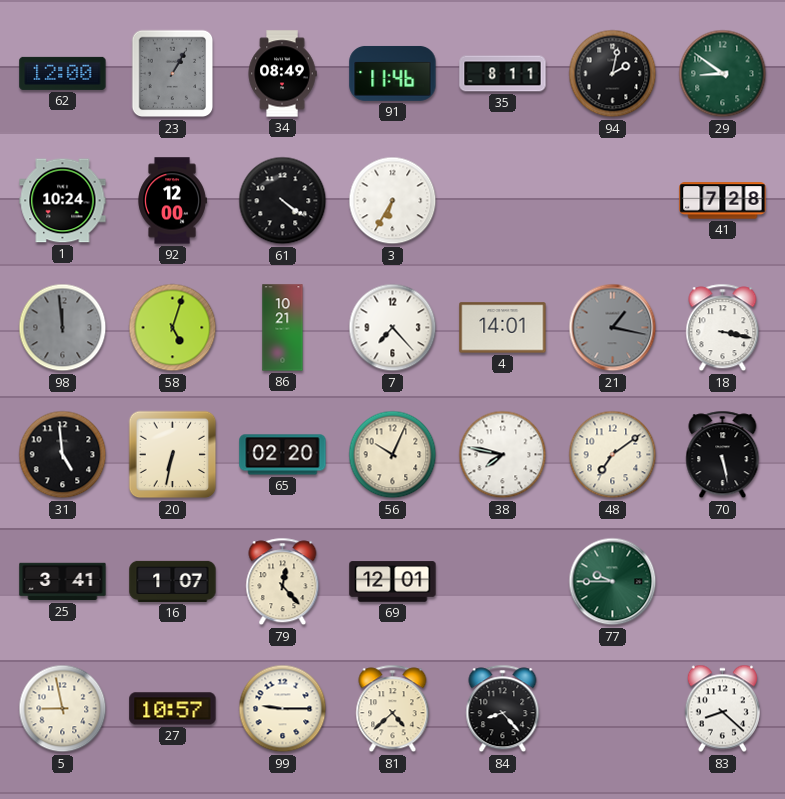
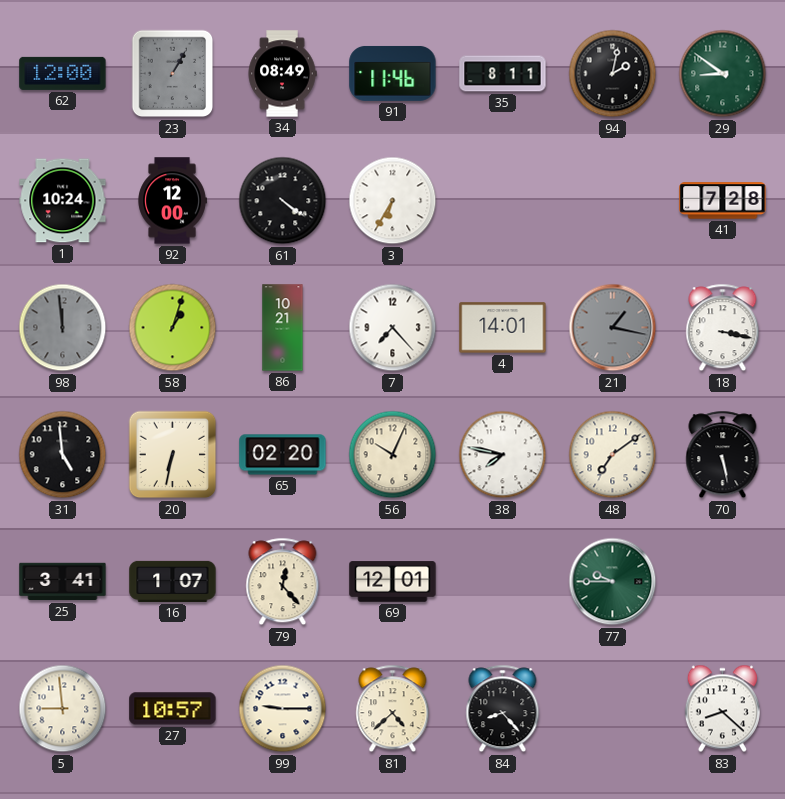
58: 5:03 -> 1:03 (173, 328)
5: 8:58 -> 8:59 (63, 709)
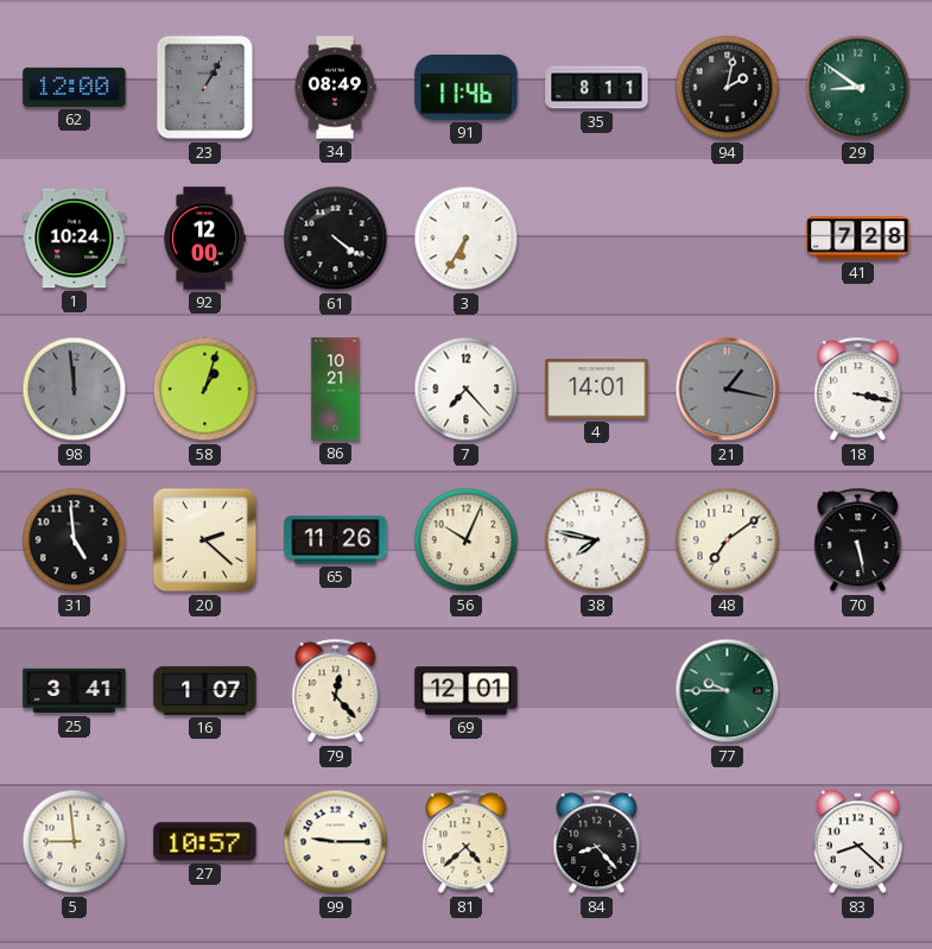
20: 6:32 -> 2:22 (205, 540)
65: 02:20 -> 11:26 (336, 540)
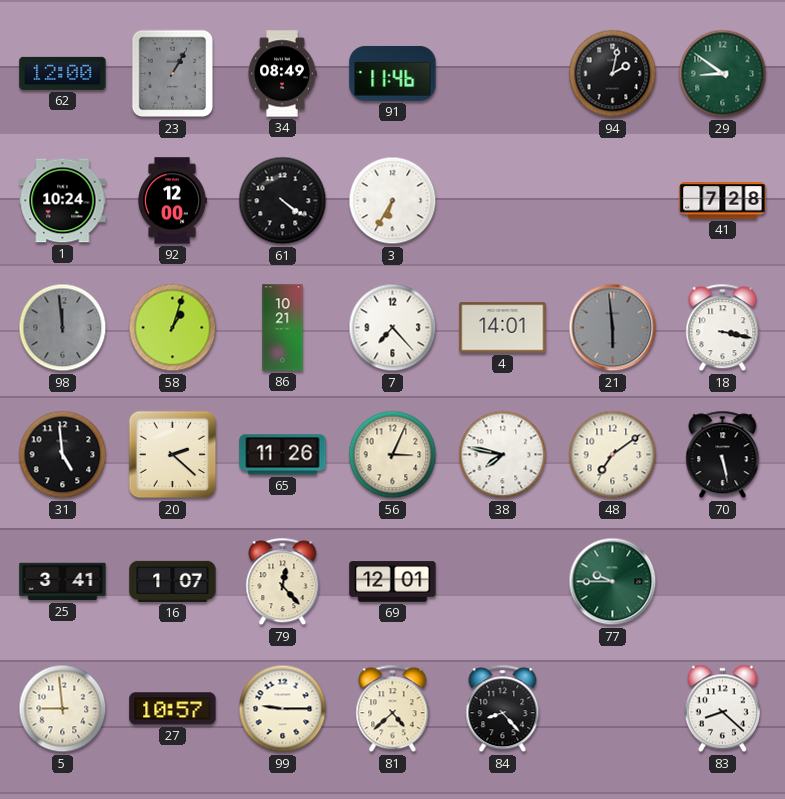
35: 8:11 -> none (597, 88)
21: 1:17 -> 5:59 (613, 328)
56: 10:04 -> 3:04 (393, 455)
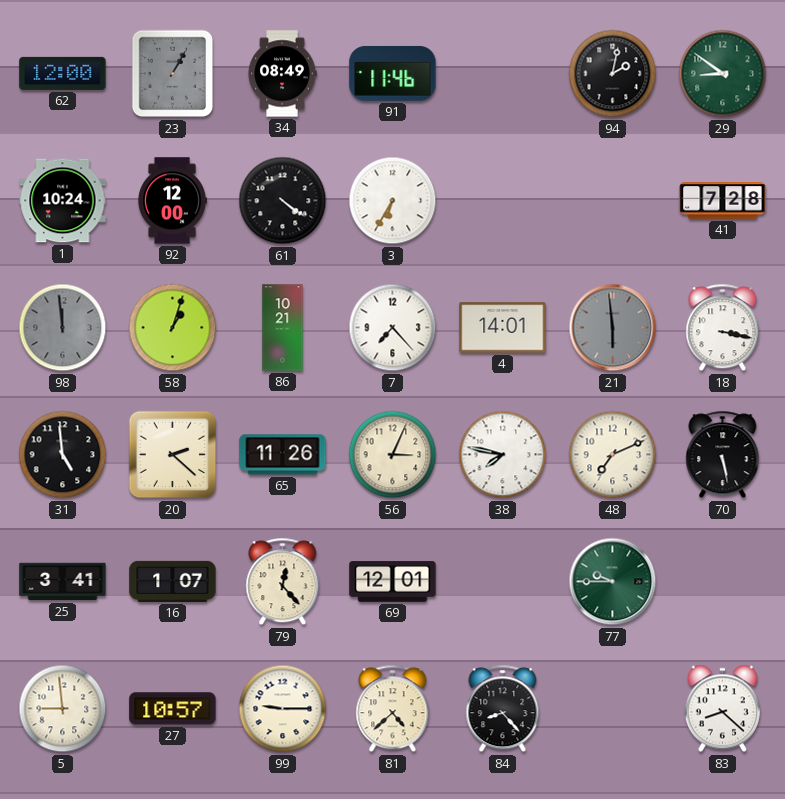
48: 7:09 -> 7:11 (613, 455)
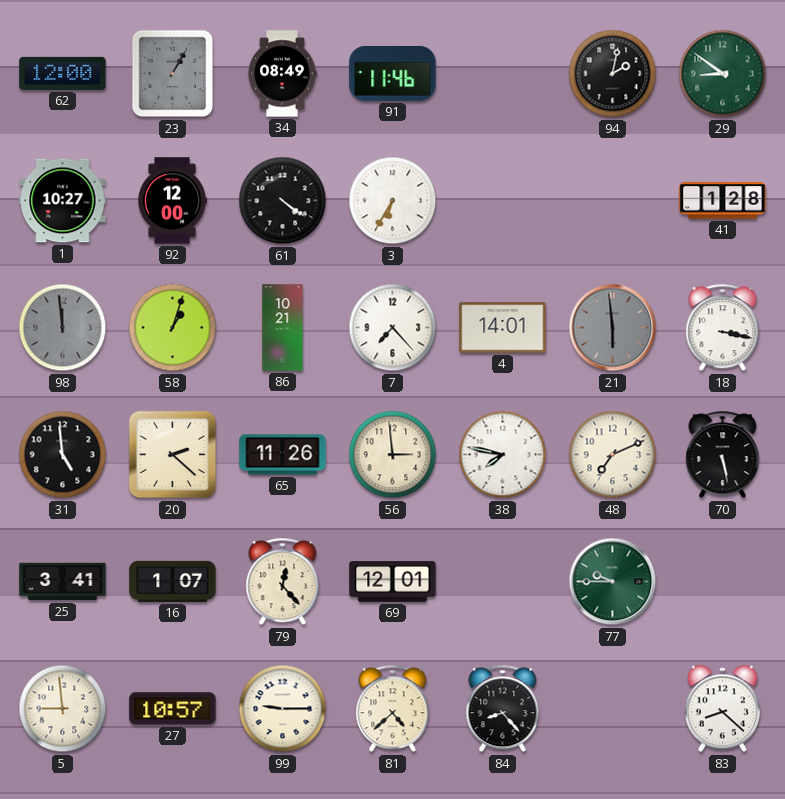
1: 10:24 -> 10:27 (63, 201)
41: 7:28 -> 1:28 (723, 201)
56: 3:04 -> 2:59 (393, 455)
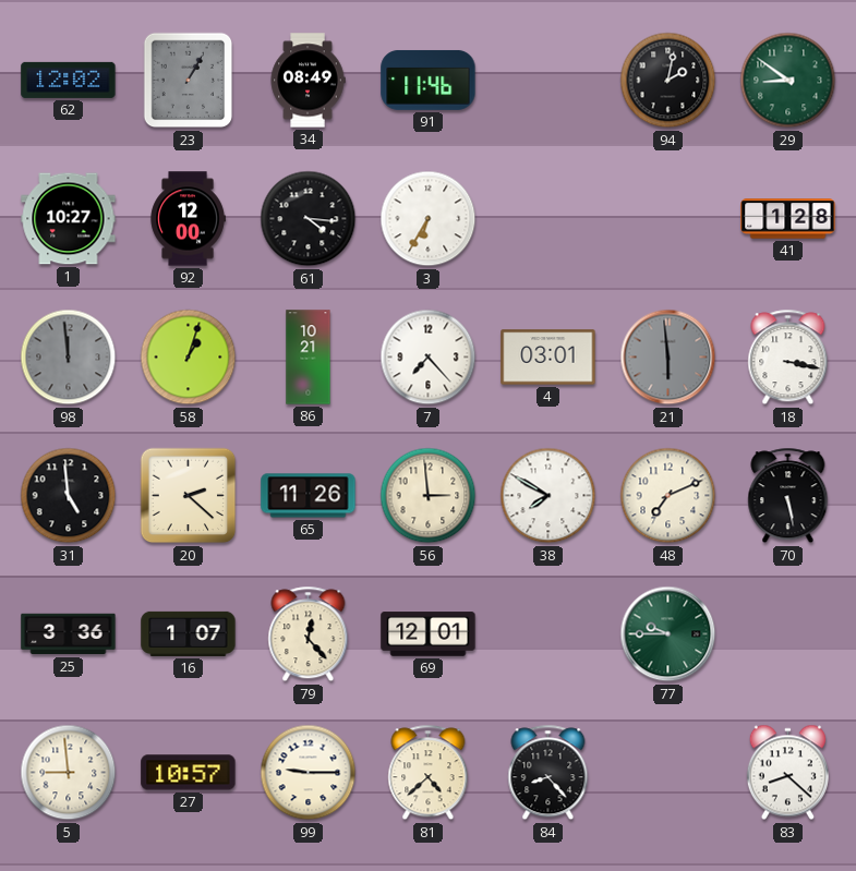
62: 12:00 -> 12:02 (69, 80)
61: 4:21 -> 4:16 (309, 219)
4: 14:01 -> 03:01 (548, 358)
38: 7:47 -> 7:50 (548, 496)
25: 3:41 -> 3:36 (69, 634)
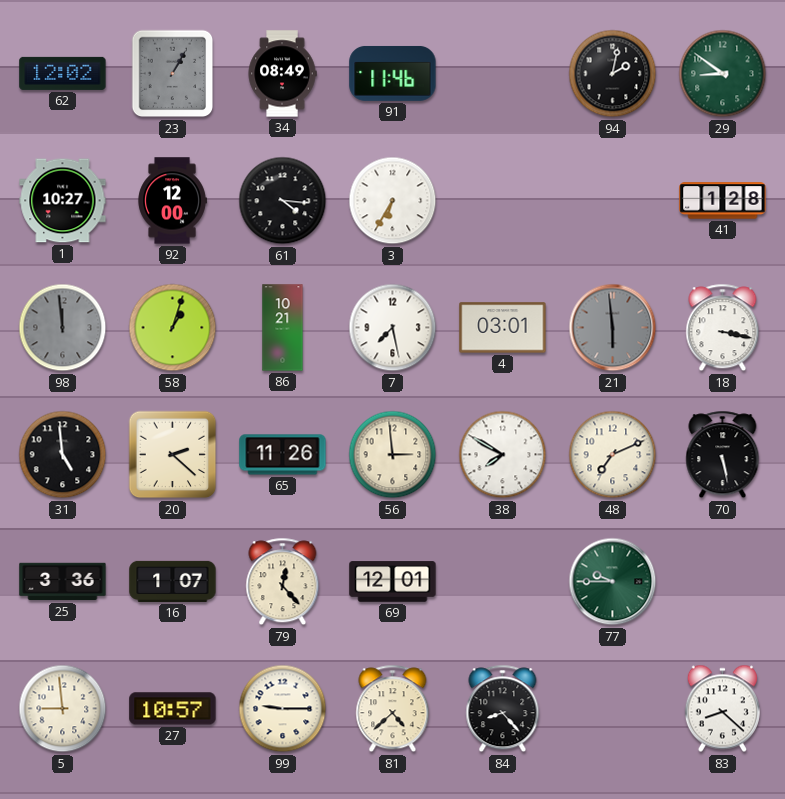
7: 7:23 -> 7:28 (393, 328)
